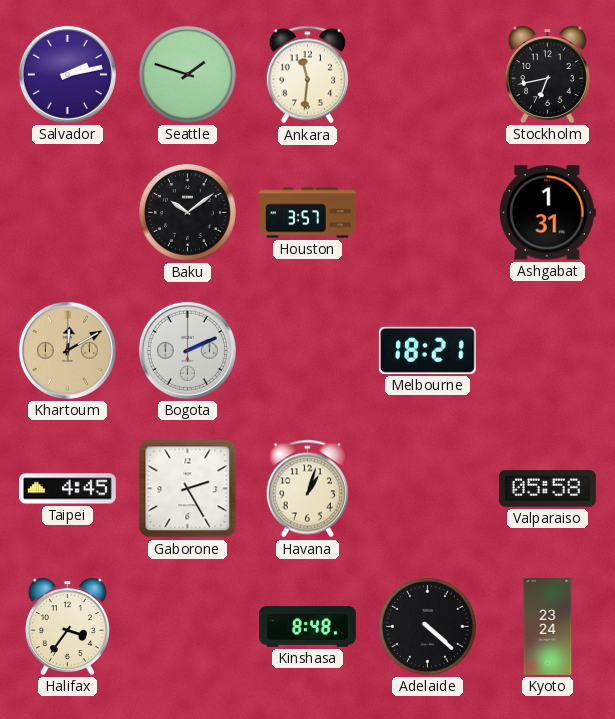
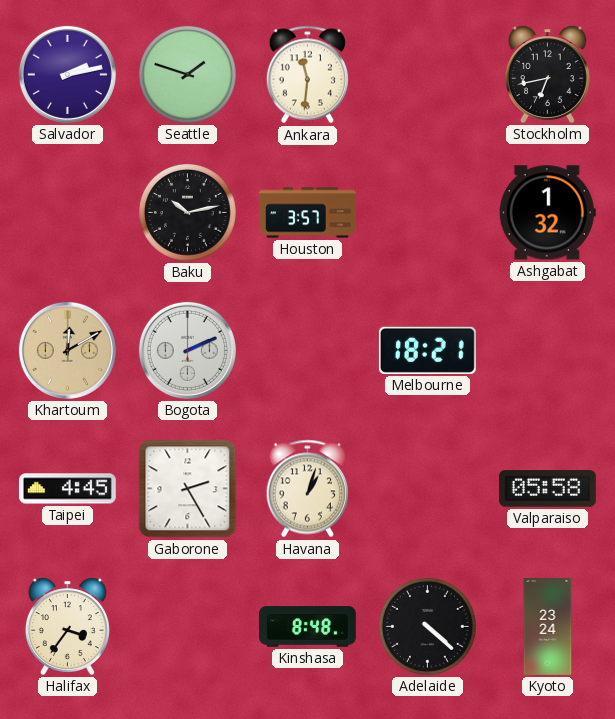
Baku: 10:09 -> 10:13 (187, 212)
Ashgabat: 1:31 -> 1:32 (547, 213)
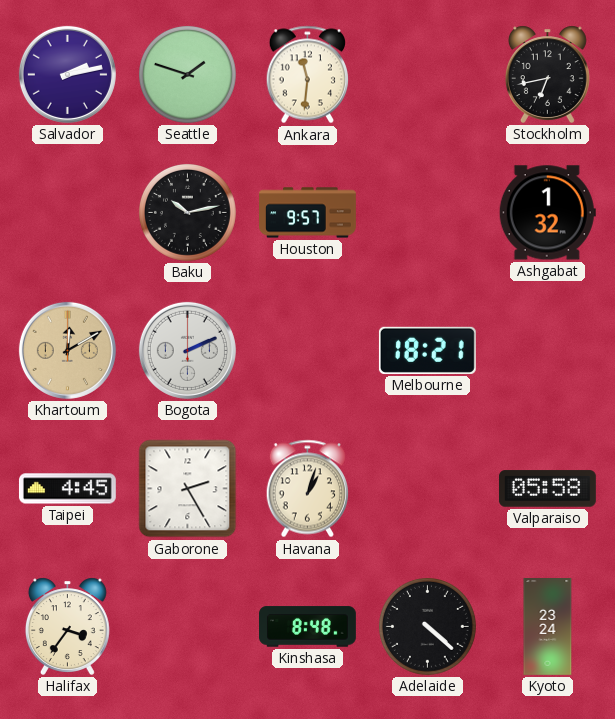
Houston: 3:57 -> 9:57 (308, 213)
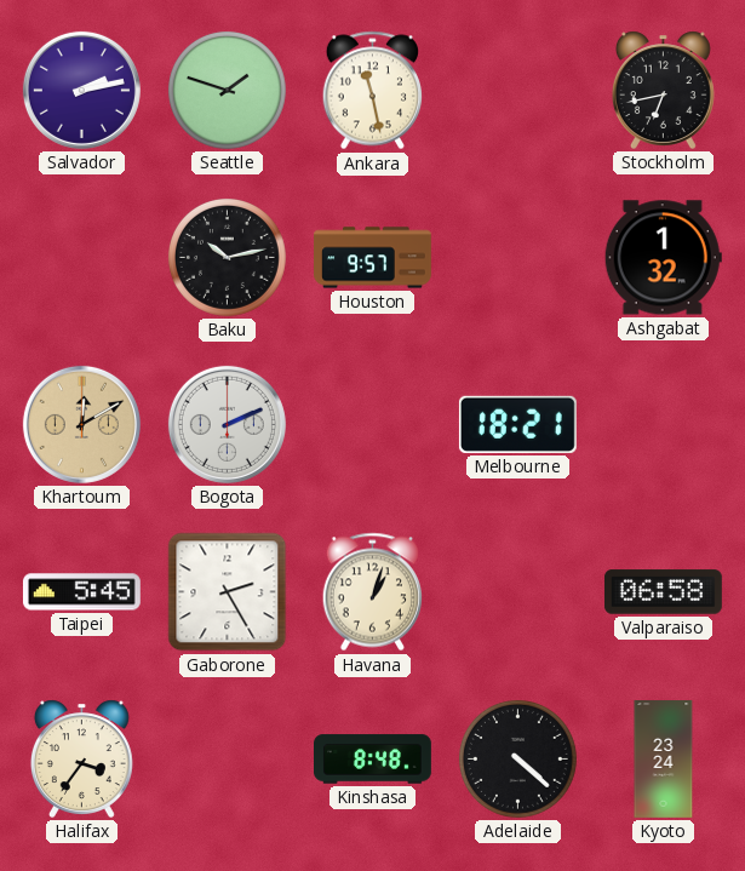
Ankara: 11:31 -> 11:28 (372, 91)
Taipei: 4:45 -> 5:45 (81, 592)
Valparaiso: 05:58 -> 06:58 (663, 592)
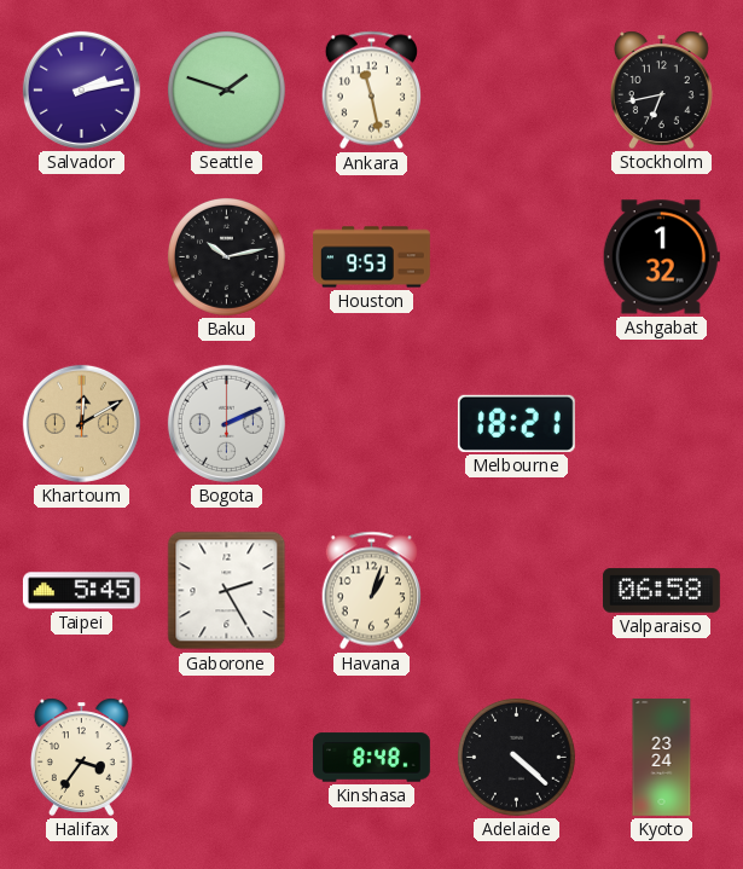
Houston: 9:57 -> 9:53 (372, 257)
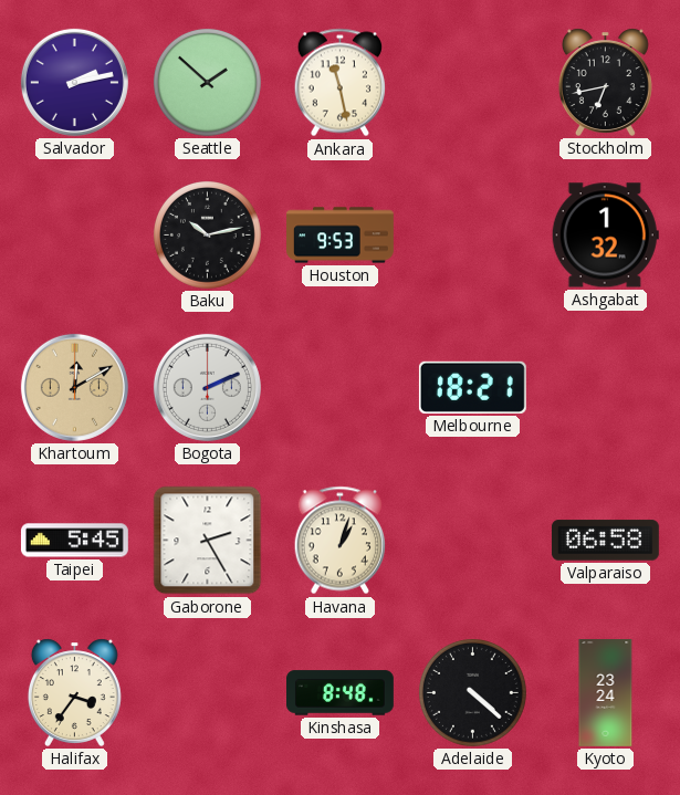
Seattle: 1:48 -> 1:52 (207, 82)
